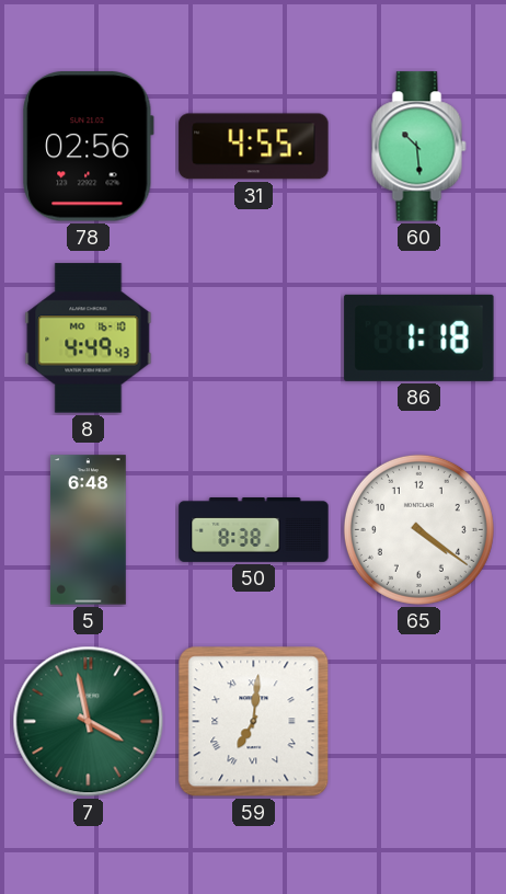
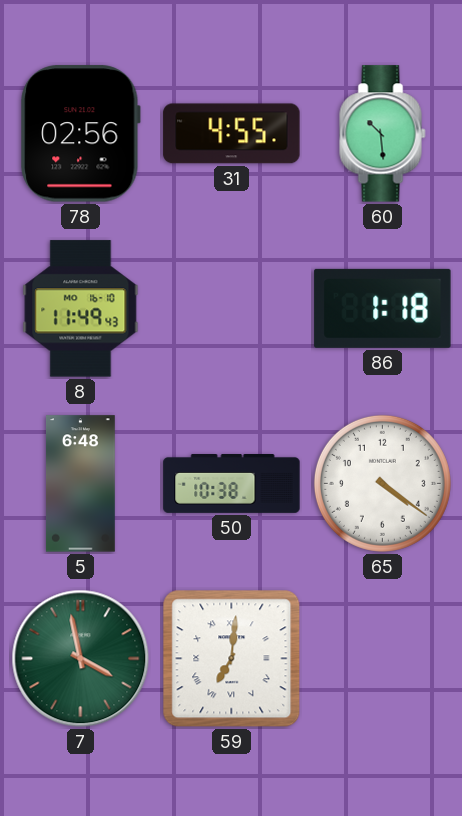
8: 4:49 -> 11:49 (81, 309)
50: 8:38 -> 10:38 (232, 484)
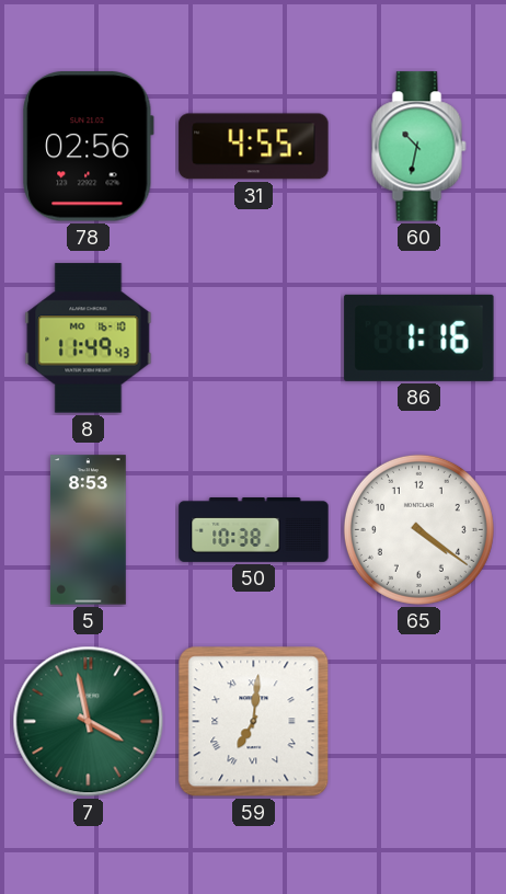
60: 10:29 -> 10:32 (419, 147)
86: 1:18 -> 1:16 (419, 337)
5: 6:48 -> 8:53 (88, 530)
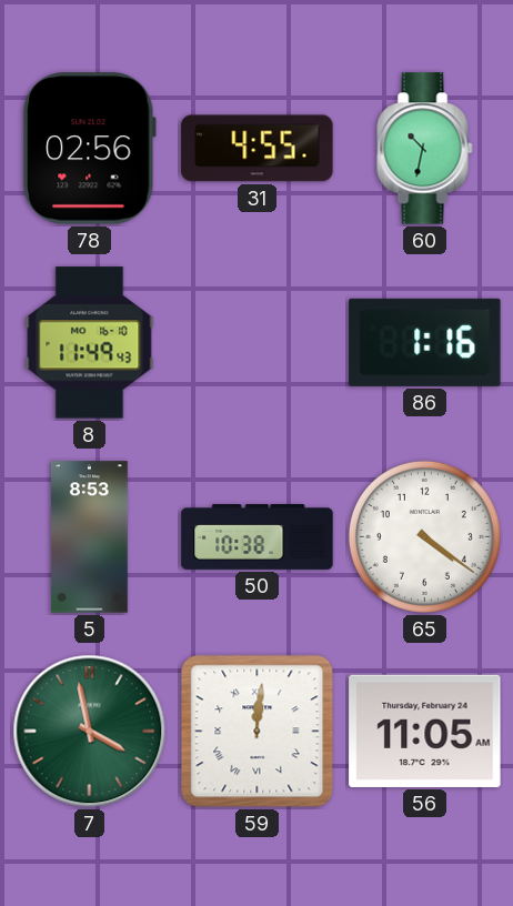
59: 7:01 -> 12:01 (258, 732)
56: none -> 11:05 (425, 731)
